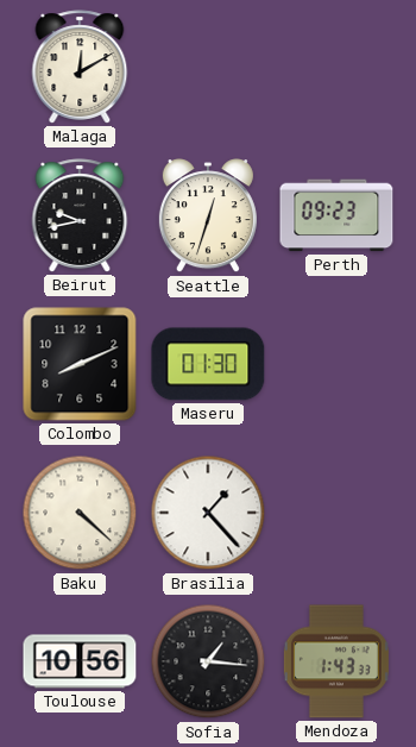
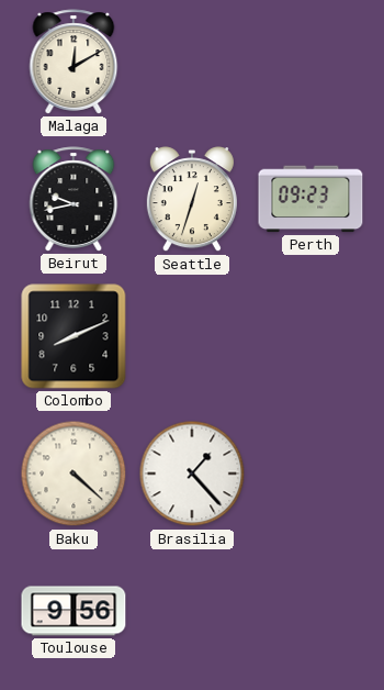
Maseru: 01:30 -> none (208, 364)
Toulouse: 10:56 -> 9:56 (74, 611)
Sofia: 1:16 -> none (208, 661)
Mendoza: 1:43 -> none (336, 661)
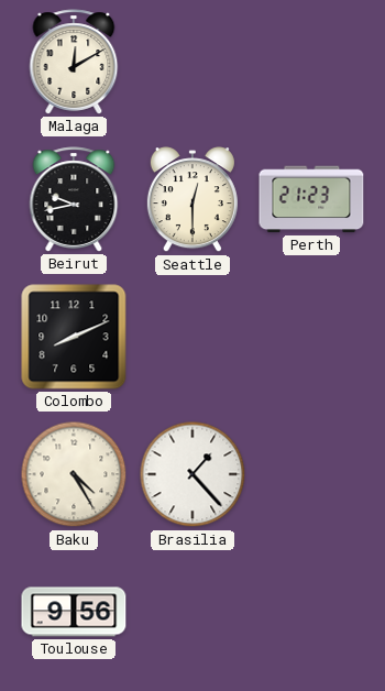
Seattle: 12:33 -> 12:30 (193, 200)
Perth: 09:23 -> 21:23 (311, 199)
Baku: 4:22 -> 4:25 (74, 474)
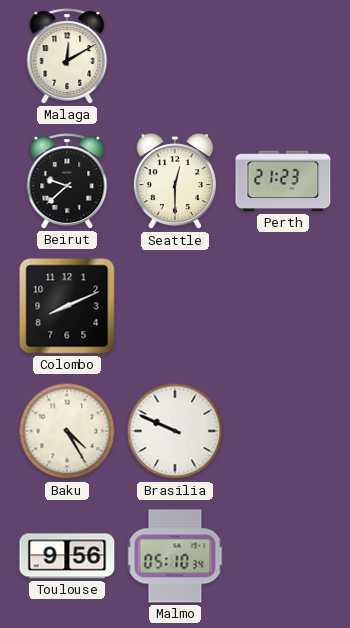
Beirut: 9:43 -> 9:38 (67, 181)
Brasilia: 1:23 -> 9:49 (175, 431)
Malmo: none -> 05:10 (175, 556)
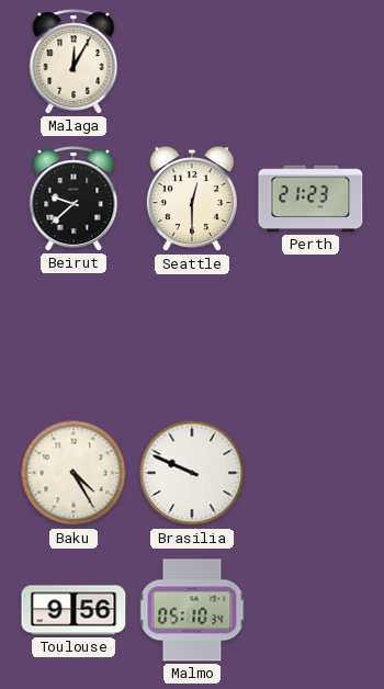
Malaga: 12:10 -> 12:05 (74, 61)
Colombo: 8:11 -> none (67, 306)
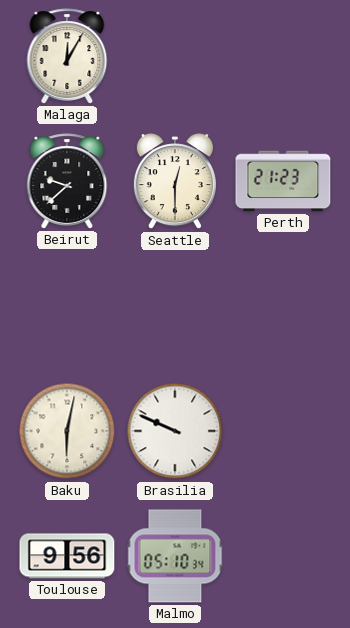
Baku: 4:25 -> 6:02 (67, 431)
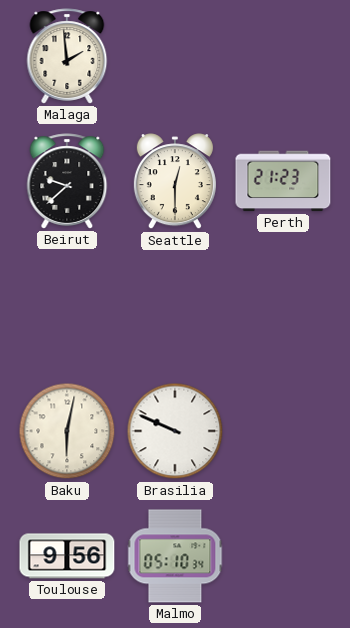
Malaga: 12:05 -> 1:59 (67, 56)
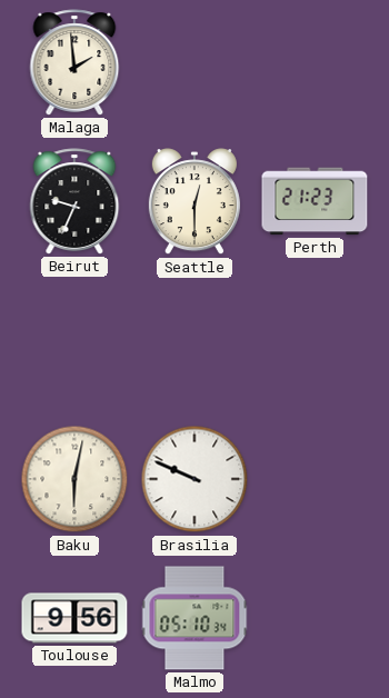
Beirut: 9:38 -> 9:34 (74, 201)
